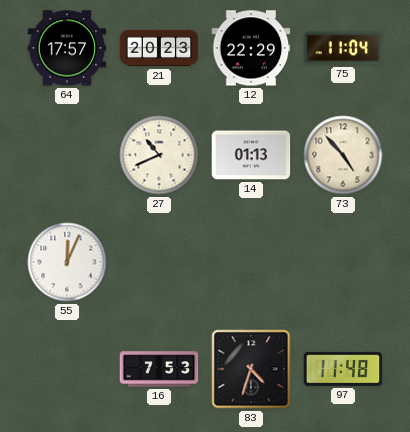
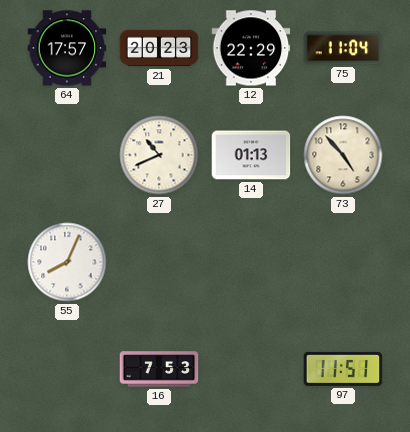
55: 12:04 -> 8:04 (67, 262)
83: 4:33 -> none (251, 369)
97: 11:48 -> 11:51 (343, 369)
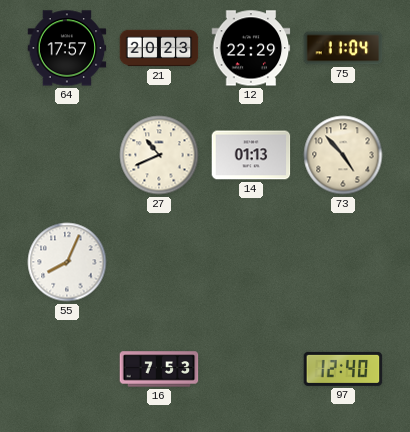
97: 11:51 -> 12:40 (343, 369)
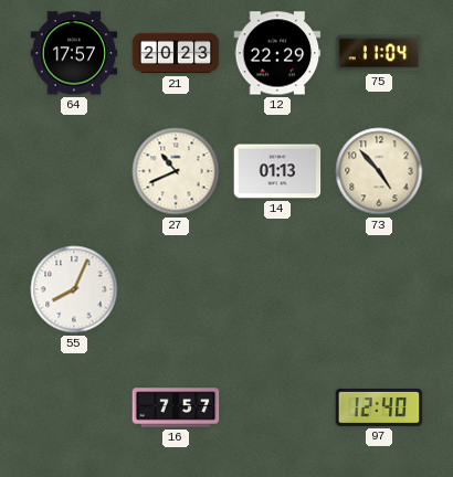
16: 7:53 -> 7:57 (176, 407)
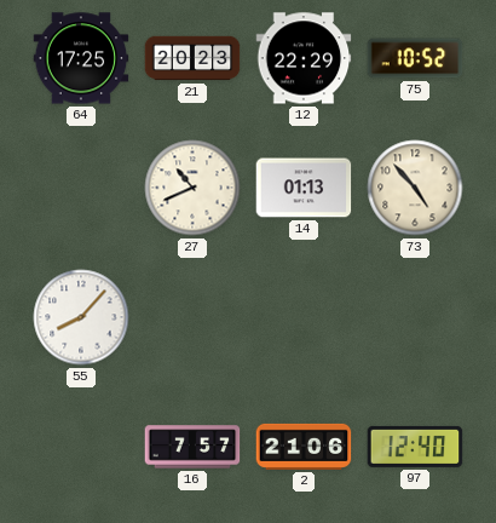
64: 17:57 -> 17:25 (81, 58)
75: 11:04 -> 10:52 (415, 58)
55: 8:04 -> 8:07 (81, 317)
2: none -> 21:06 (304, 447)
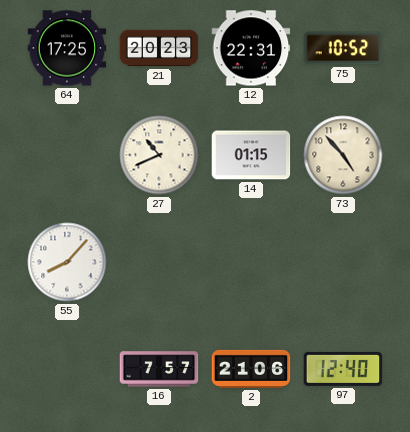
12: 22:29 -> 22:31 (251, 48)
14: 01:13 -> 01:15 (251, 155)
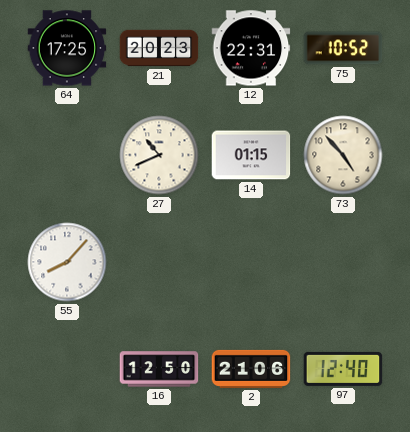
16: 7:57 -> 12:50 (159, 369)
